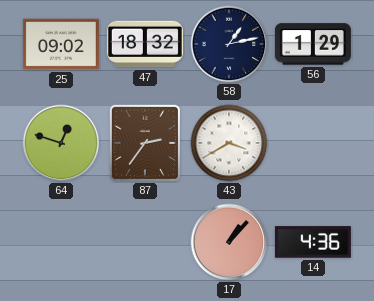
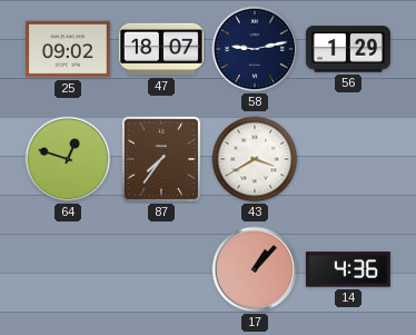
47: 18:32 -> 18:07 (161, 49)
58: 1:13 -> 9:13 (255, 49)
87: 2:36 -> 7:36 (161, 159)
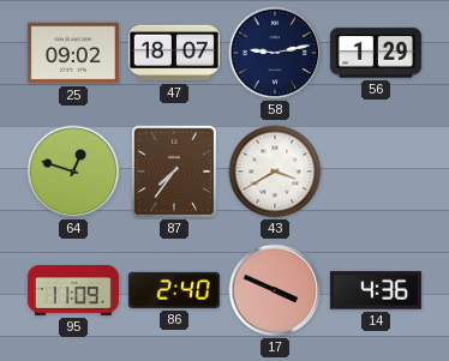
95: none -> 11:09 (73, 291)
86: none -> 2:40 (174, 290)
17: 1:07 -> 3:49 (275, 290)
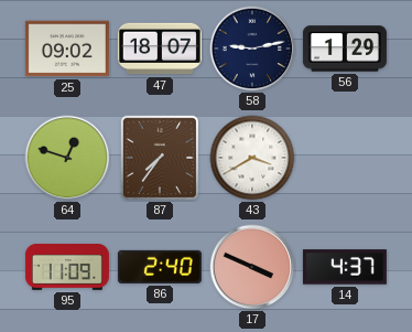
14: 4:36 -> 4:37 (345, 267)
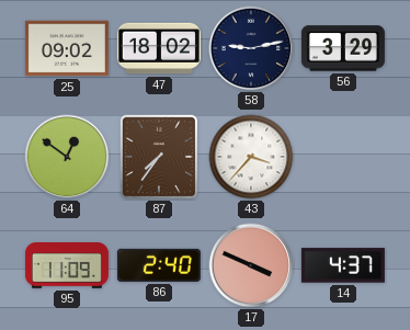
47: 18:07 -> 18:02 (159, 48)
56: 1:29 -> 3:29 (343, 48)
64: 12:48 -> 12:51 (67, 157)
43: 3:40 -> 3:37 (251, 157)
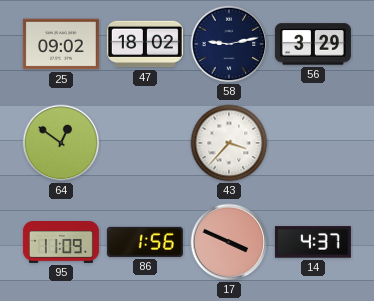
87: 7:36 -> none (159, 157)
86: 2:40 -> 1:56 (145, 242)
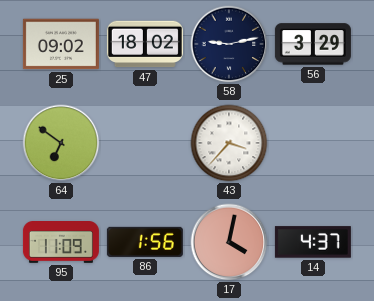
64: 12:51 -> 6:51 (61, 143)
17: 3:49 -> 4:02 (229, 242)
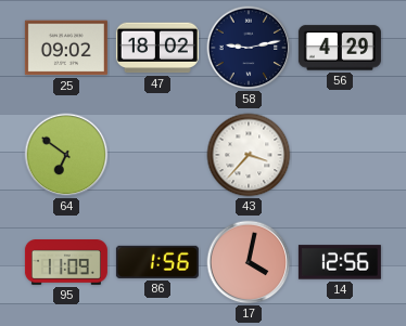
56: 3:29 -> 4:29 (340, 48)
14: 4:37 -> 12:56 (340, 262)
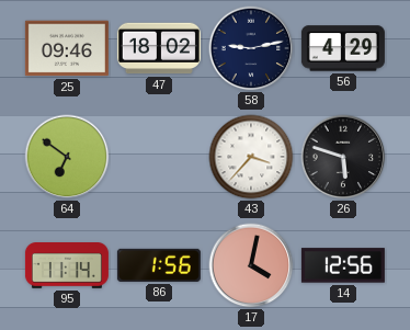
25: 09:02 -> 09:46 (67, 48)
26: none -> 5:48 (343, 157)
95: 11:09 -> 11:14 (67, 266)
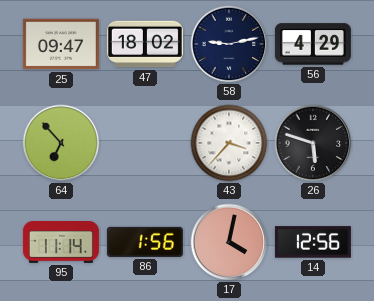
25: 09:46 -> 09:47 (61, 44)
64: 6:51 -> 6:53 (61, 143)
